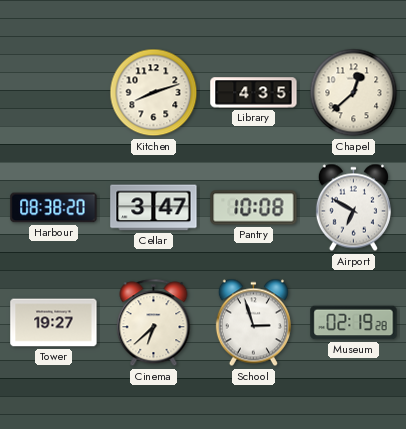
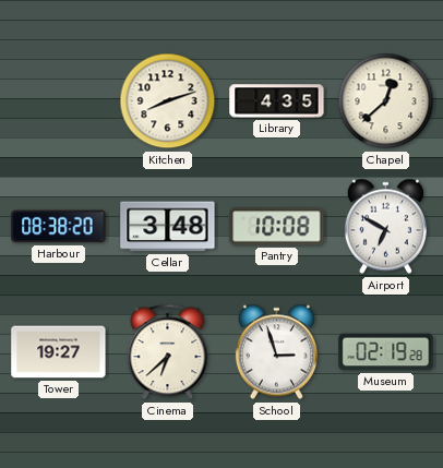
Cellar: 3:47 -> 3:48 (168, 227)
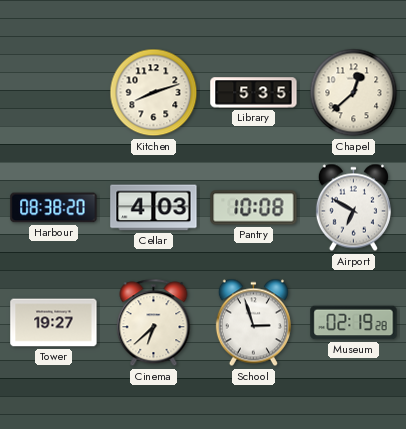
Library: 4:35 -> 5:35 (254, 93)
Cellar: 3:48 -> 4:03 (154, 208)
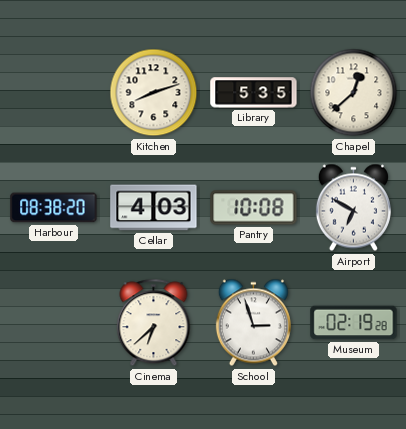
Tower: 19:27 -> none (54, 323)
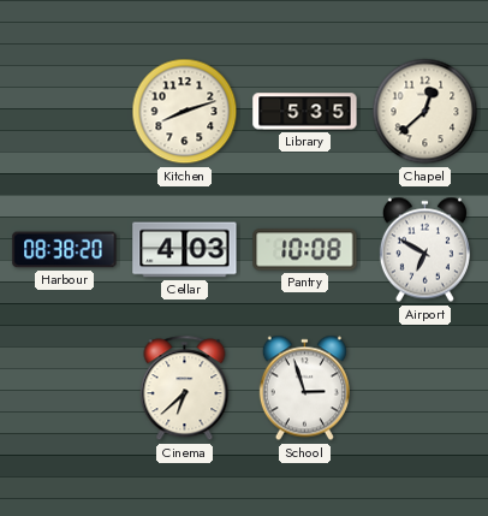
Museum: 02:19 -> none (354, 323)
